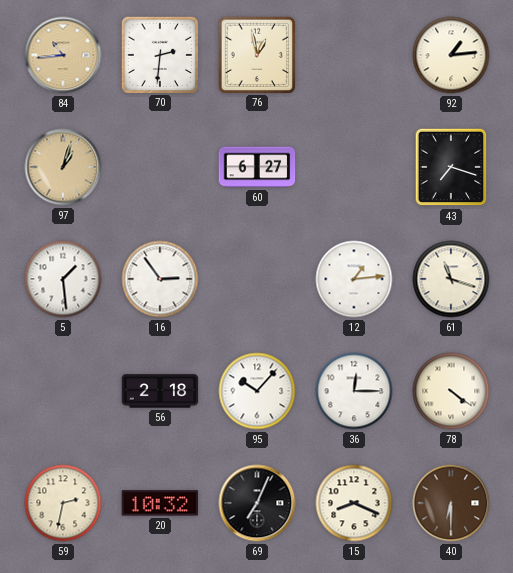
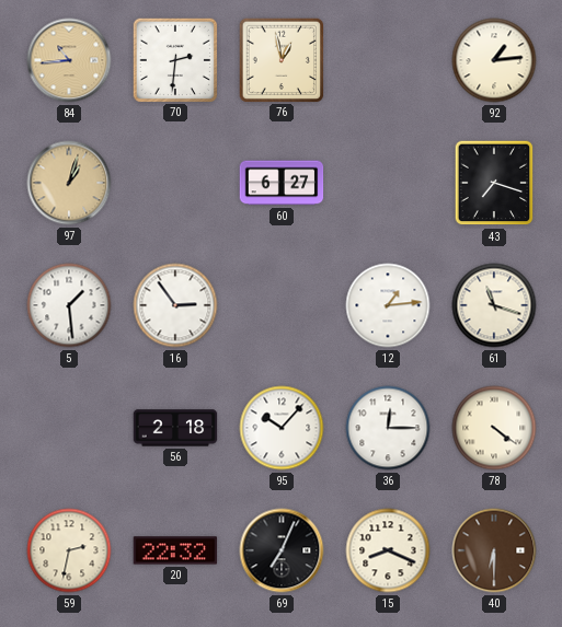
20: 10:32 -> 22:32 (175, 550)
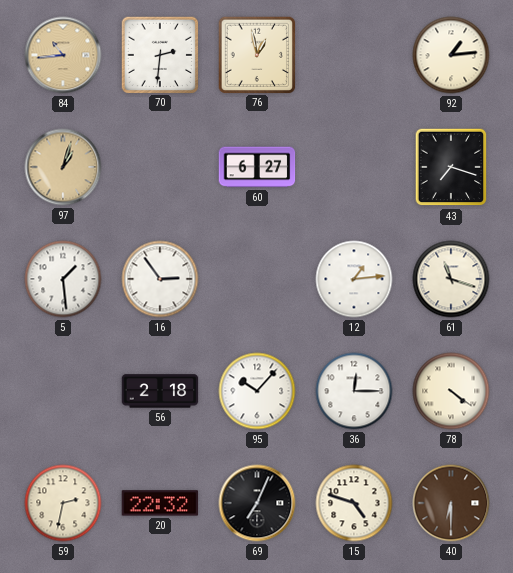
15: 8:19 -> 4:48 (354, 503)
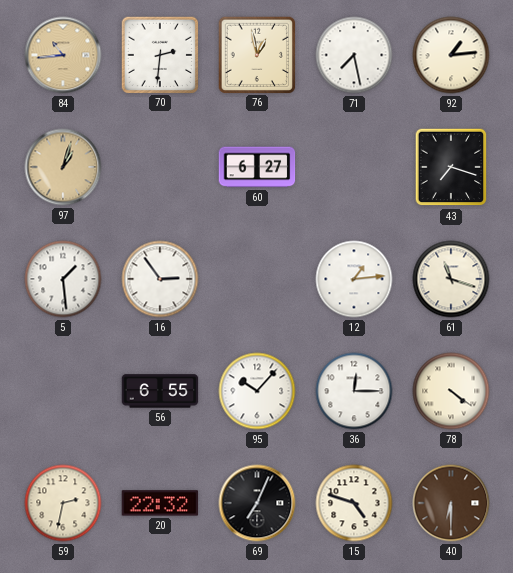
71: none -> 7:28 (354, 55)
56: 2:18 -> 6:55 (160, 391)
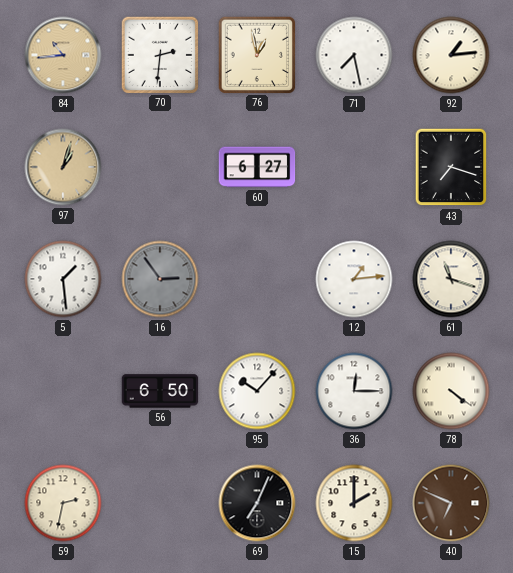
16 dial: white -> grey (160, 279)
56: 6:55 -> 6:50 (160, 391)
20: 22:32 -> none (160, 503)
15: 4:48 -> 2:00 (354, 503)
40: 6:30 -> 6:49 (451, 503)
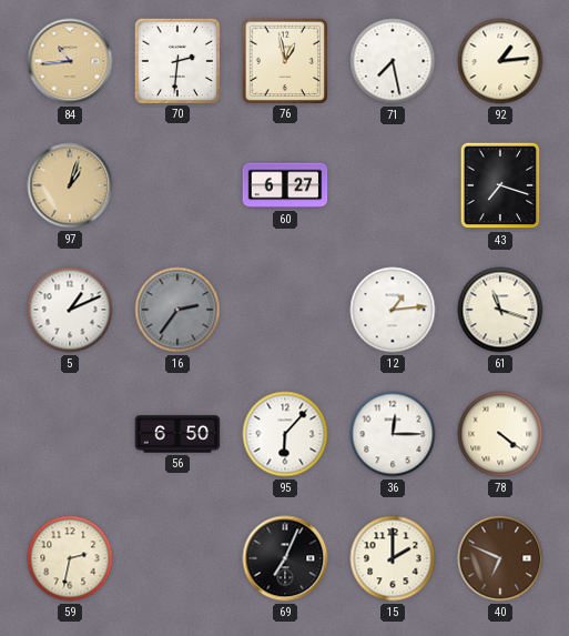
5: 1:29 -> 1:11 (70, 310)
16: 2:54 -> 2:36 (177, 310)
95: 10:07 -> 6:07 (285, 434)
